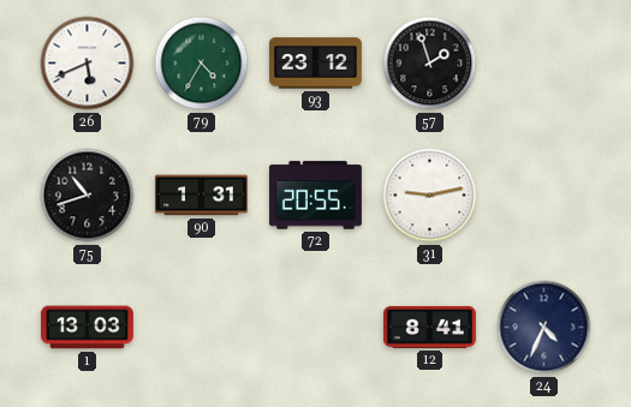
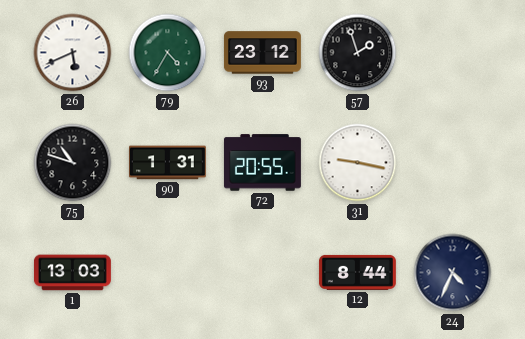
75: 10:42 -> 10:48 (73, 163)
31: 9:13 -> 9:17 (358, 163)
12: 8:41 -> 8:44 (357, 272)
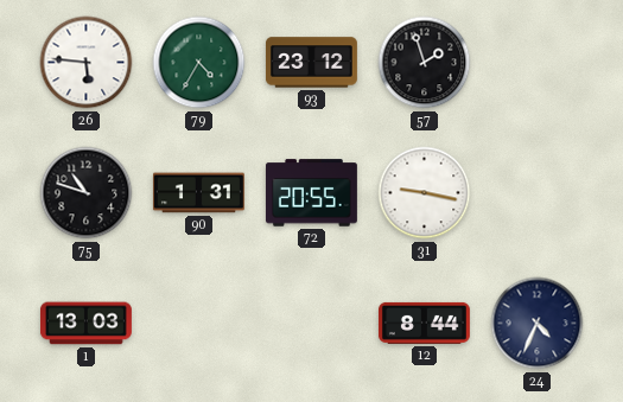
26: 5:41 -> 5:46 (87, 63)
